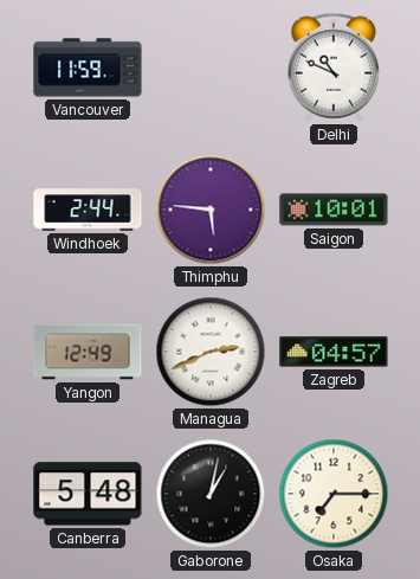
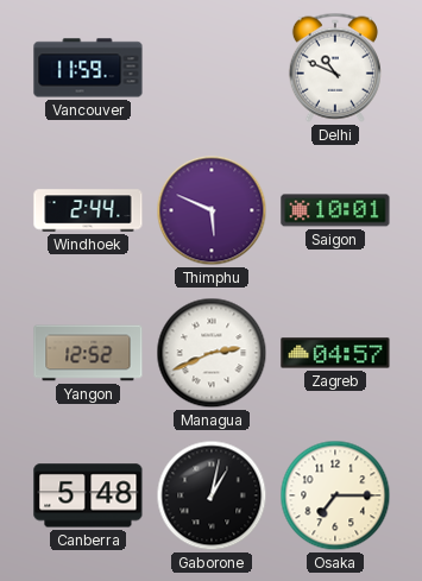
Thimphu: 5:46 -> 5:49 (212, 210)
Yangon: 12:49 -> 12:52 (88, 353)
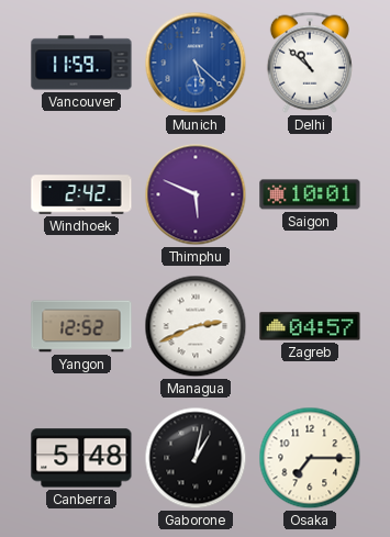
Munich: none -> 5:22 (196, 63)
Delhi: 10:49 -> 10:52 (310, 63)
Windhoek: 2:44 -> 2:42 (81, 194)
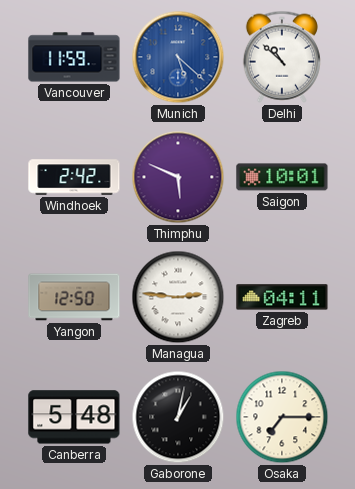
Yangon: 12:52 -> 12:50 (74, 297)
Managua: 2:41 -> 2:46 (178, 297)
Zagreb: 04:57 -> 04:11 (282, 297)
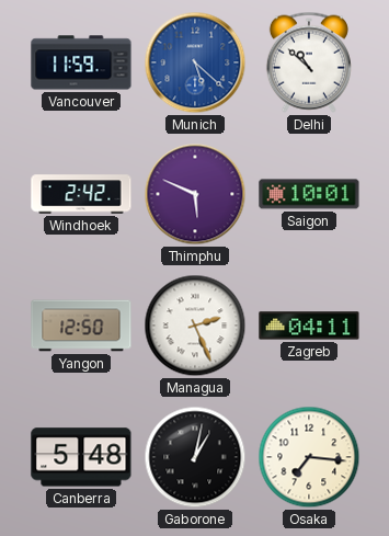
Managua: 2:46 -> 2:26 (195, 326)
Osaka: 7:15 -> 7:16 (309, 457)
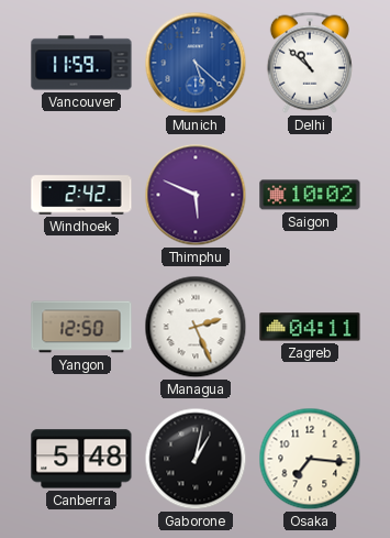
Saigon: 10:01 -> 10:02 (310, 195)
